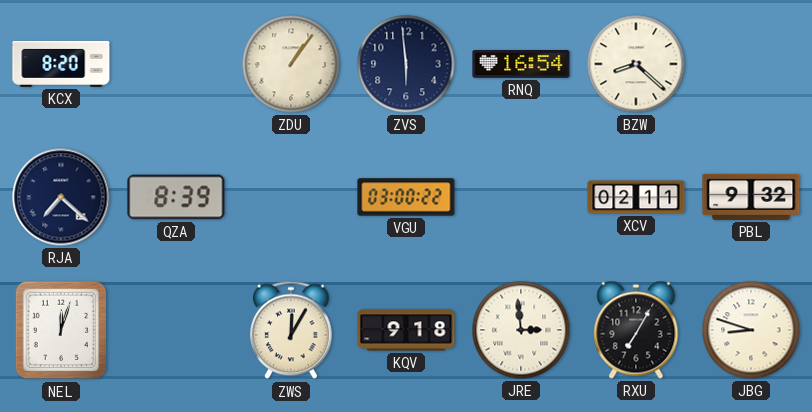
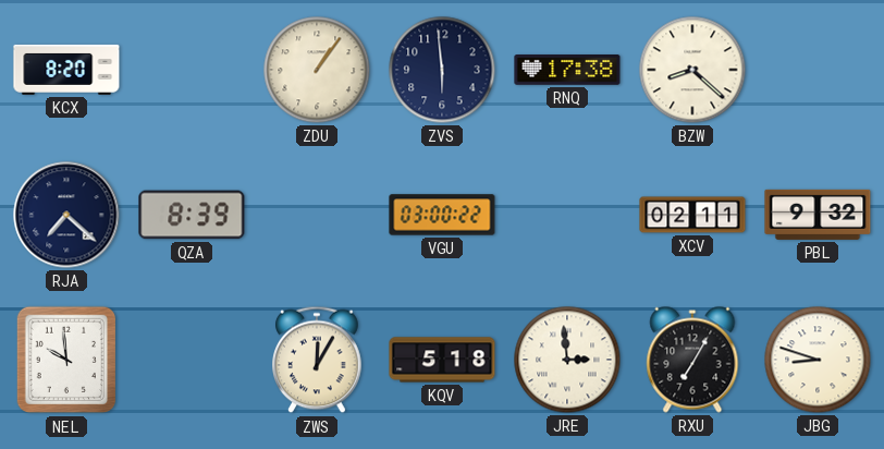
RNQ: 16:54 -> 17:38 (567, 71)
NEL: 12:03 -> 9:59 (65, 360)
KQV: 9:18 -> 5:18 (442, 360)
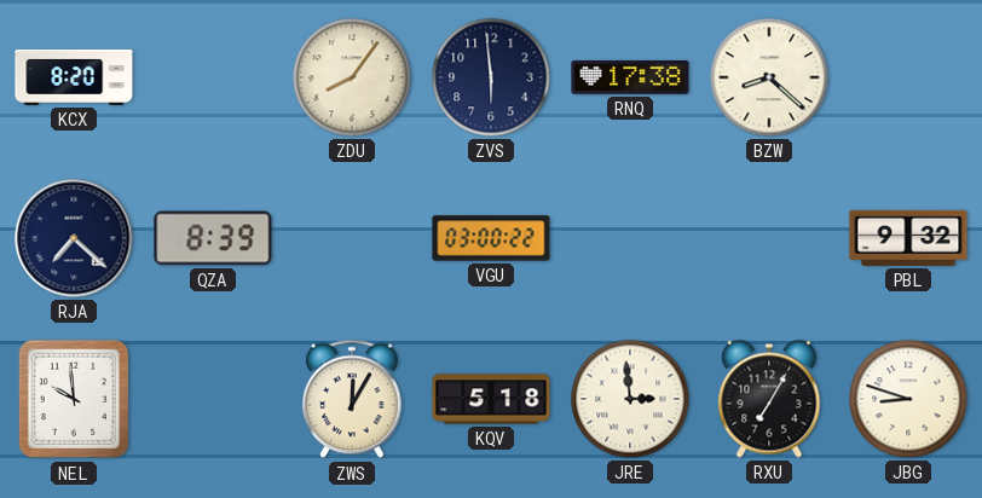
ZDU: 1:06 -> 8:06 (352, 77)
XCV: 02:11 -> none (692, 215)
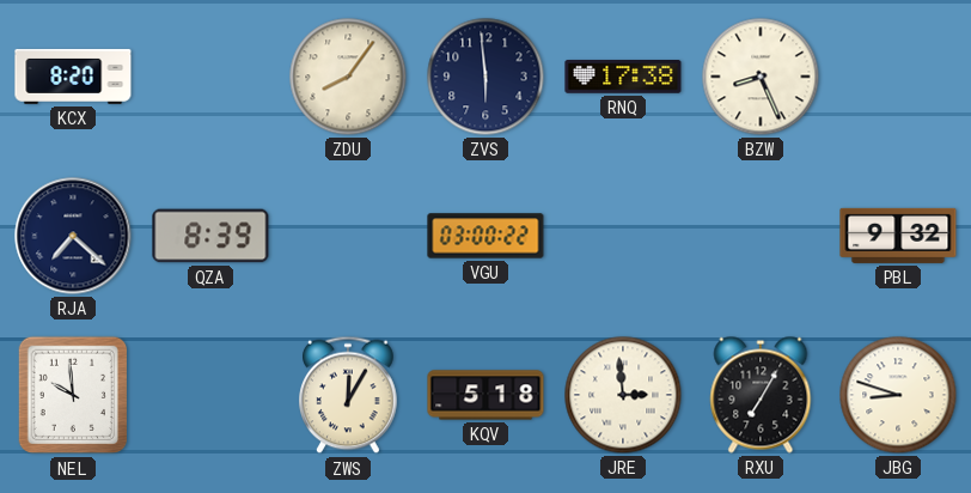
BZW: 8:22 -> 8:26 (761, 77)
